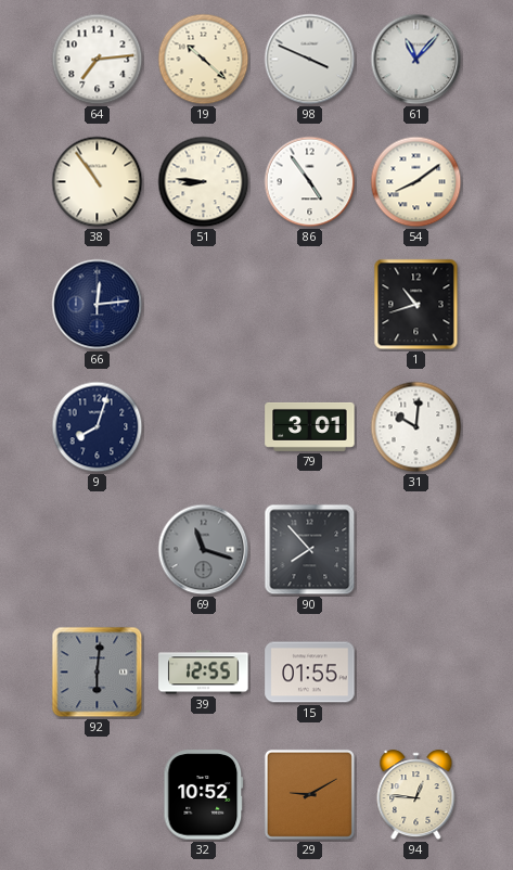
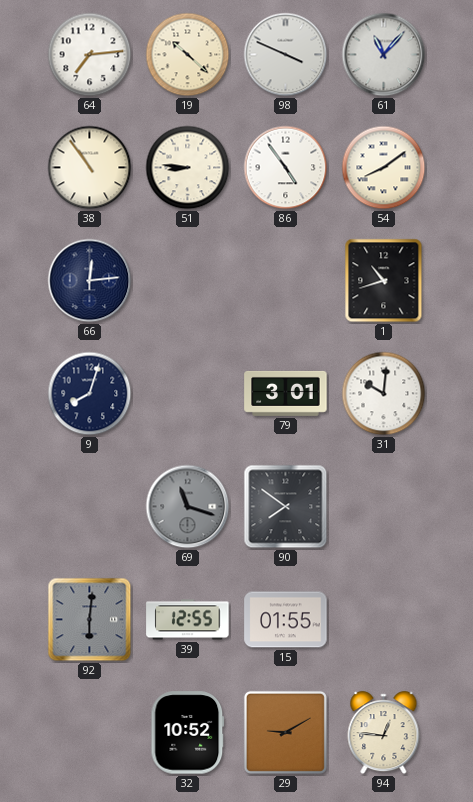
90: 7:53 -> 7:51 (286, 507)
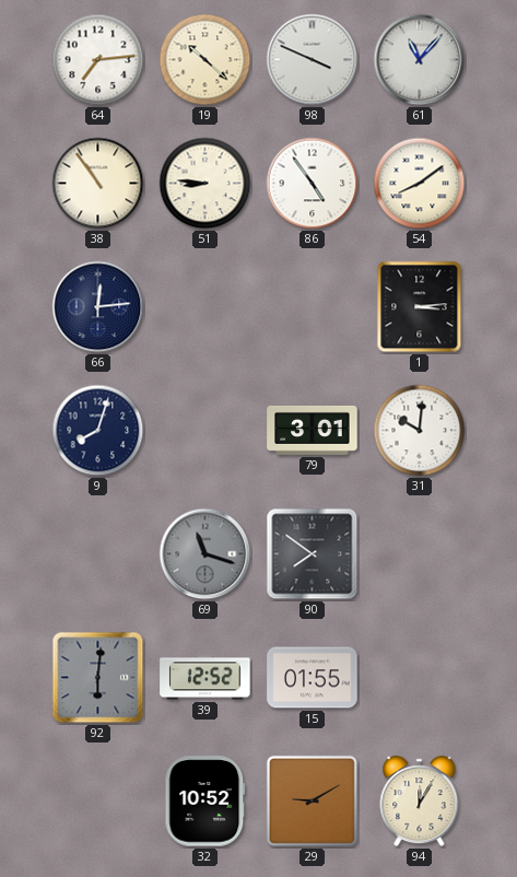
1: 10:42 -> 3:14 (420, 307)
39: 12:55 -> 12:52 (205, 678)
94: 12:46 -> 12:05 (420, 802)
